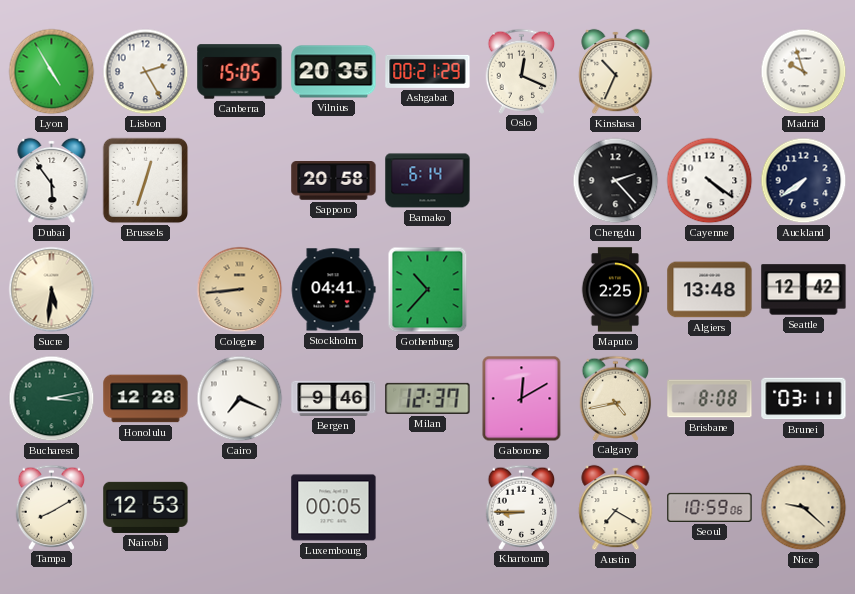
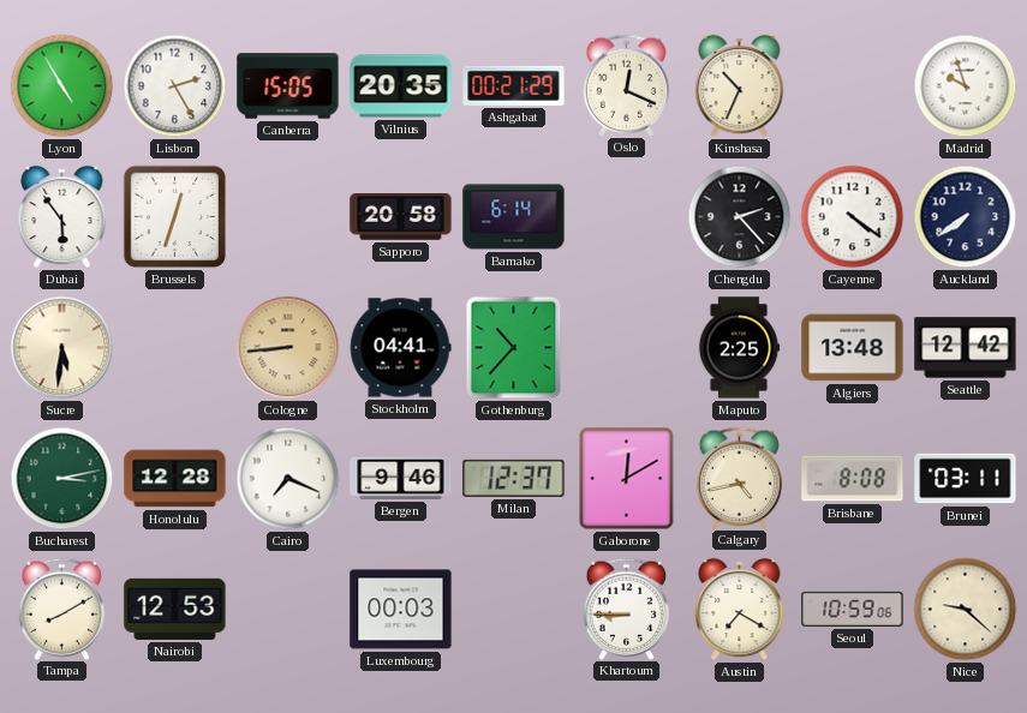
Luxembourg: 00:05 -> 00:03 (401, 610)
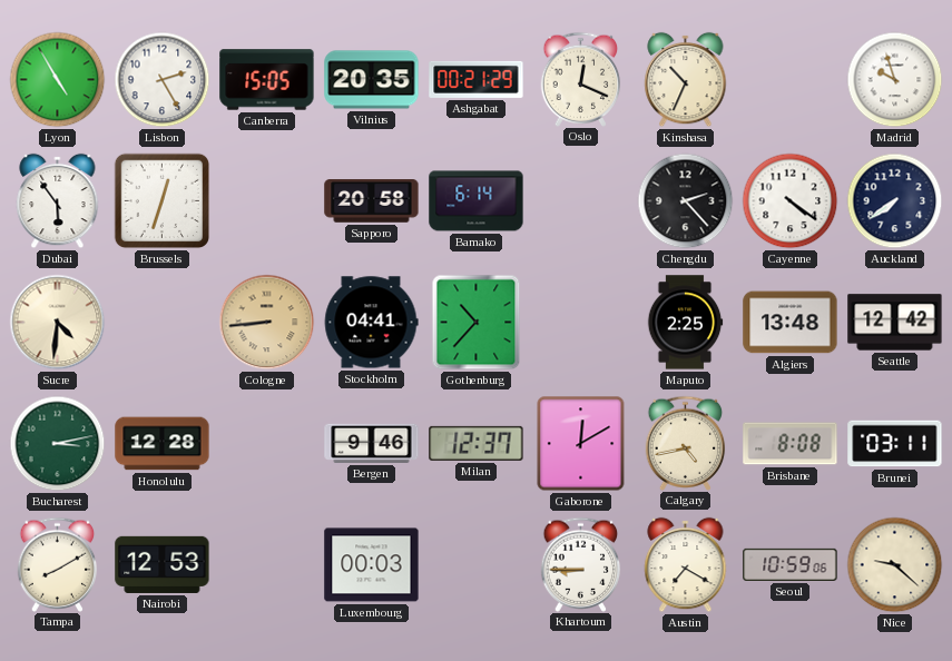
Sucre: 5:31 -> 4:31 (58, 323)
Cairo: 7:19 -> none (288, 479)
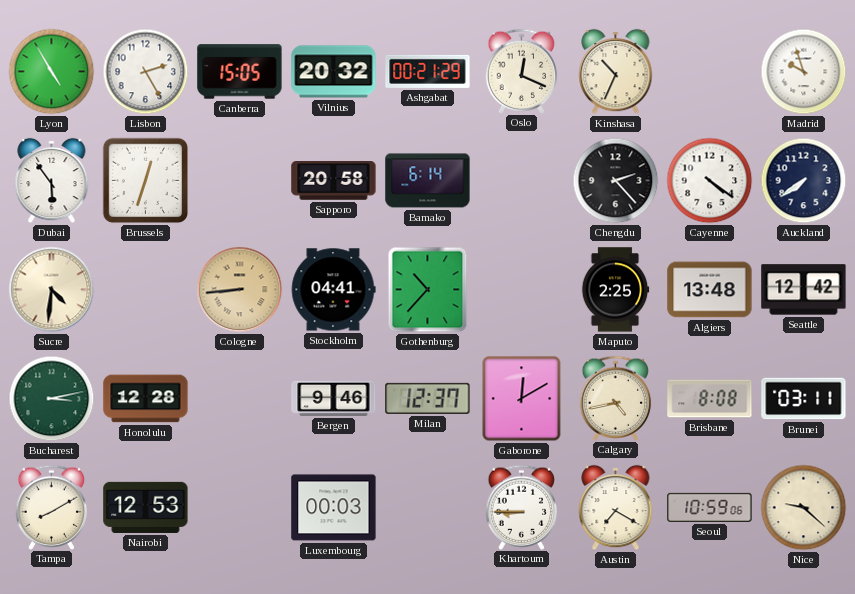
Vilnius: 20:35 -> 20:32 (334, 72)
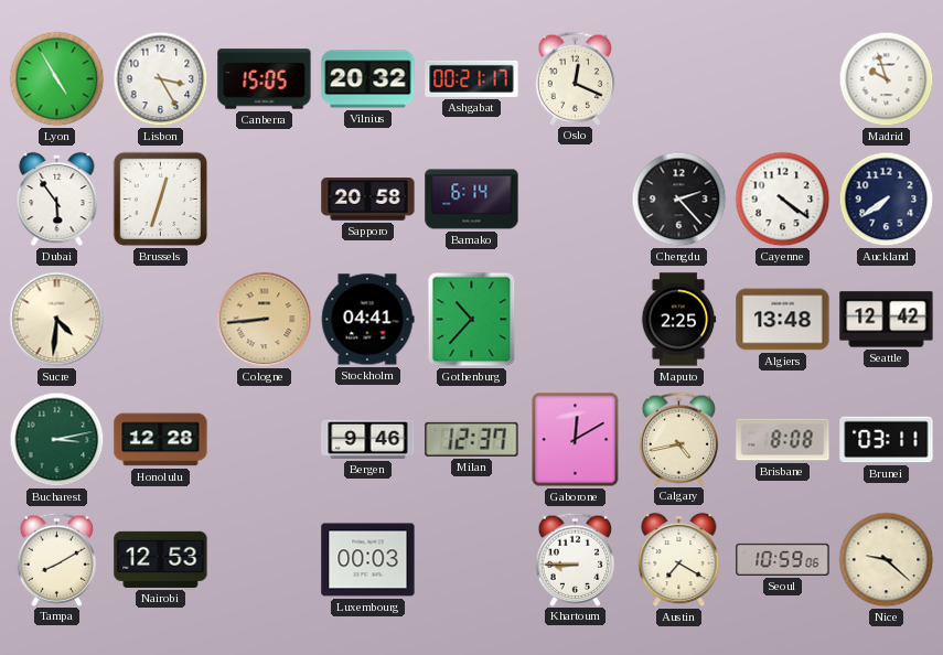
Lisbon: 2:25 -> 3:25 (161, 79)
Ashgabat: 00:21:29 -> 00:21:17 (472, 78)
Kinshasa: 10:34 -> none (616, 72)
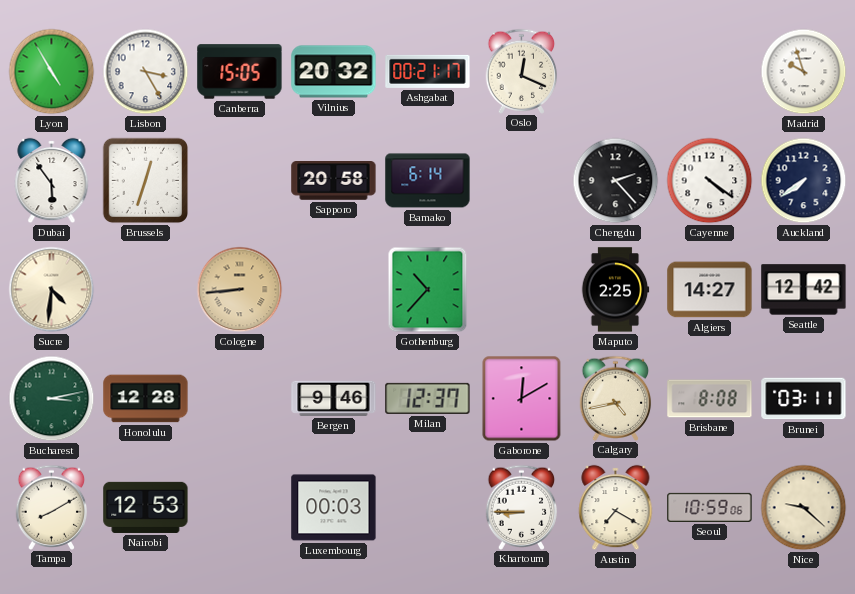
Stockholm: 04:41 -> none (367, 320)
Algiers: 13:48 -> 14:27 (710, 290)
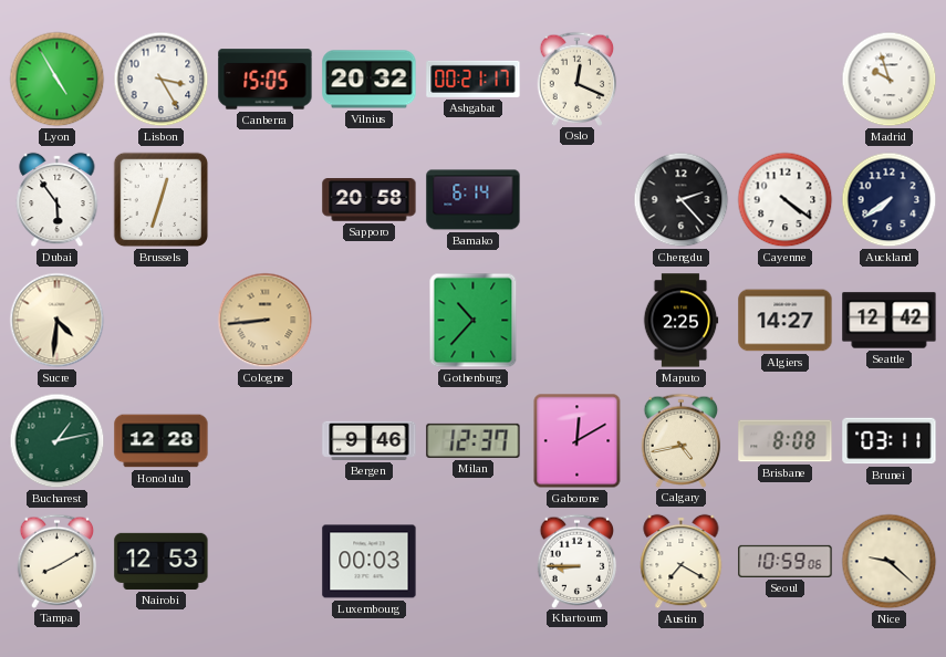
Bucharest: 3:13 -> 1:13 (58, 441)
